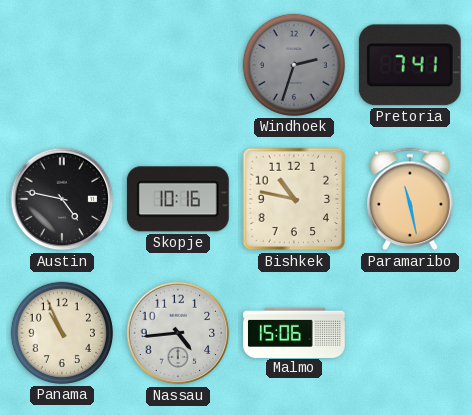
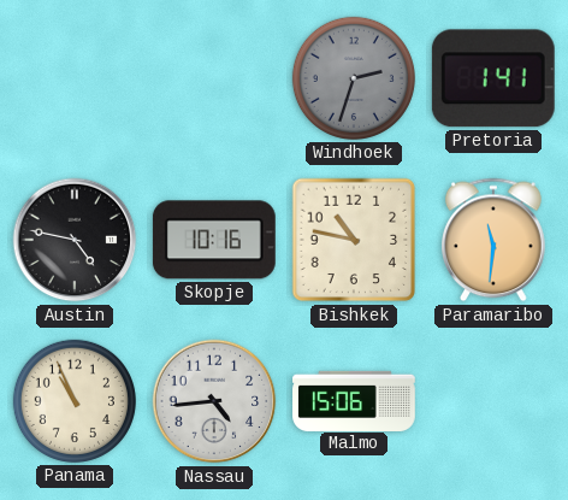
Pretoria: 7:41 -> 1:41 (493, 78)
Paramaribo: 11:28 -> 11:31 (495, 240)
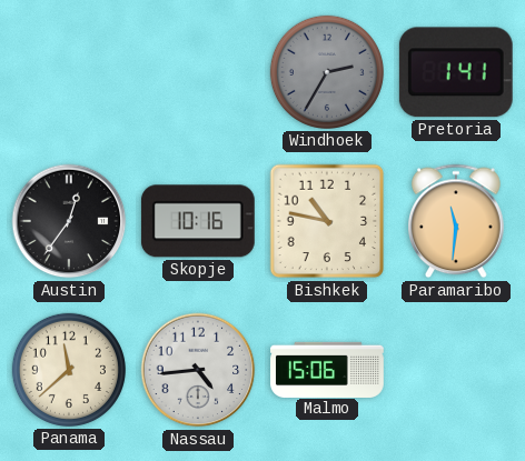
Windhoek: 2:33 -> 2:35 (327, 72)
Austin: 4:47 -> 12:36 (69, 221)
Panama: 10:56 -> 11:38 (69, 370)
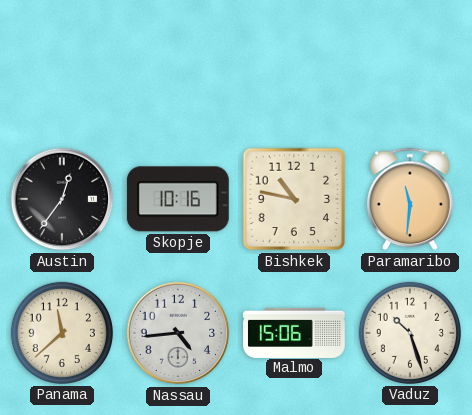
Windhoek: 2:35 -> none (327, 72)
Pretoria: 1:41 -> none (456, 72)
Vaduz: none -> 10:27 (410, 333)
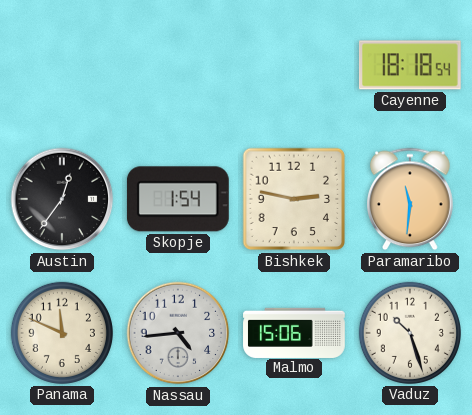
Cayenne: none -> 18:18 (410, 65)
Skopje: 10:16 -> 1:54 (178, 199)
Bishkek: 10:47 -> 2:47 (294, 199)
Panama: 11:38 -> 11:49 (62, 333)
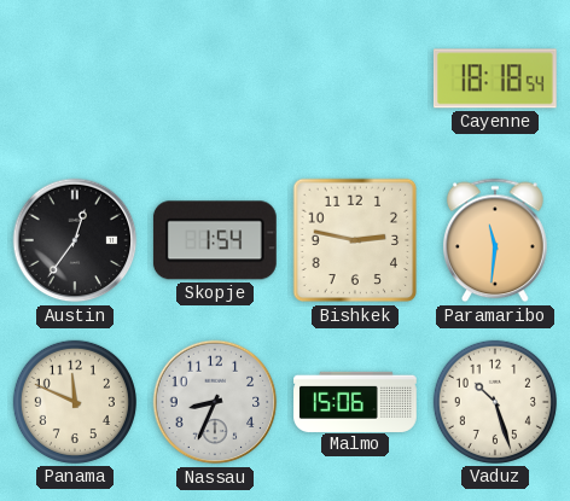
Nassau: 4:44 -> 8:34 (215, 402)
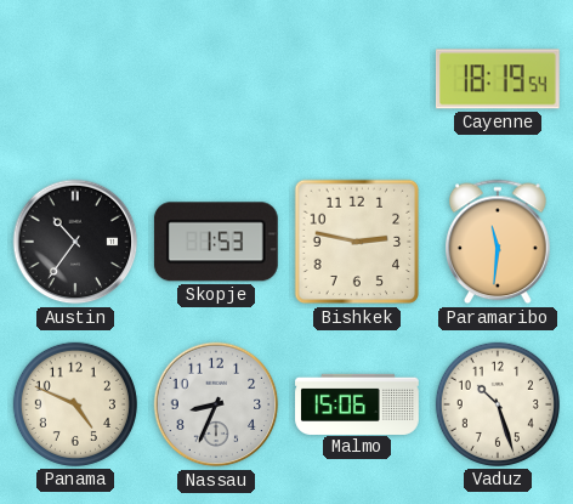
Cayenne: 18:18 -> 18:19 (498, 79)
Austin: 12:36 -> 10:36 (75, 242)
Skopje: 1:54 -> 1:53 (216, 242)
Panama: 11:49 -> 4:49 (75, 404)
